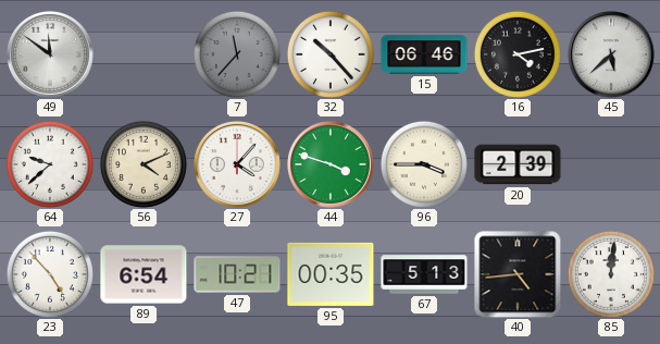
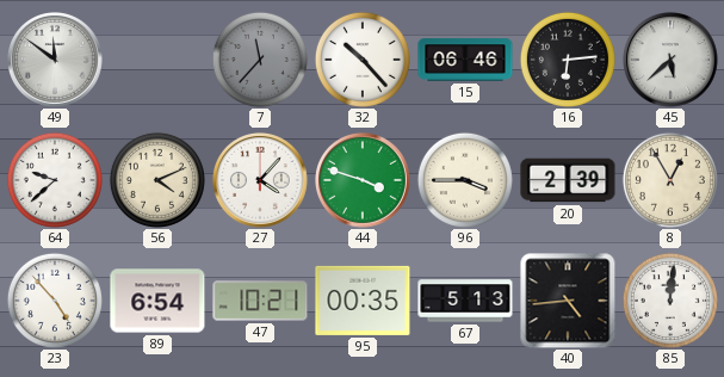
16: 4:13 -> 6:14 (568, 60)
8: none -> 12:55 (670, 180)
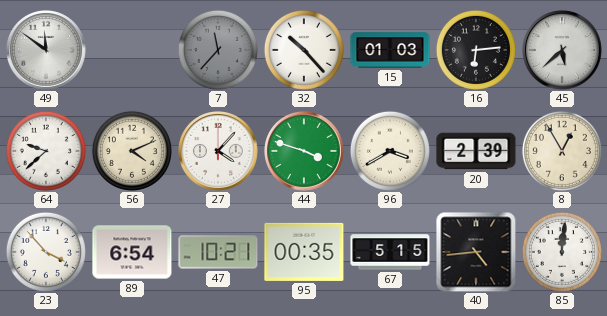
15: 06:46 -> 01:03 (390, 50)
96: 3:45 -> 3:40 (390, 151)
23: 4:53 -> 3:53 (46, 252)
67: 5:13 -> 5:15 (390, 252)
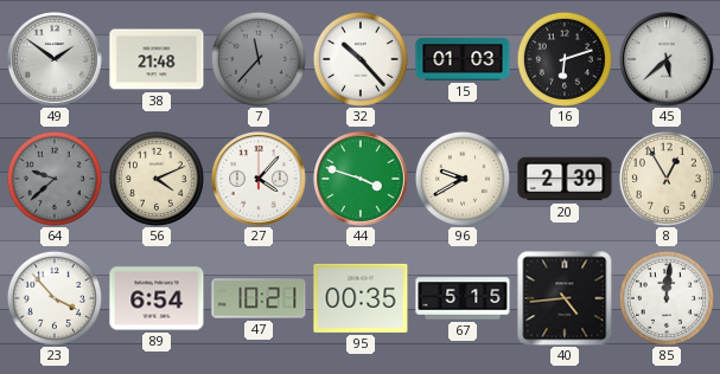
49: 11:51 -> 1:51 (56, 60)
38: none -> 21:48 (157, 59)
16: 6:14 -> 6:12 (565, 59)
64 dial: white -> grey (55, 179)
96: 3:40 -> 9:40 (463, 179)
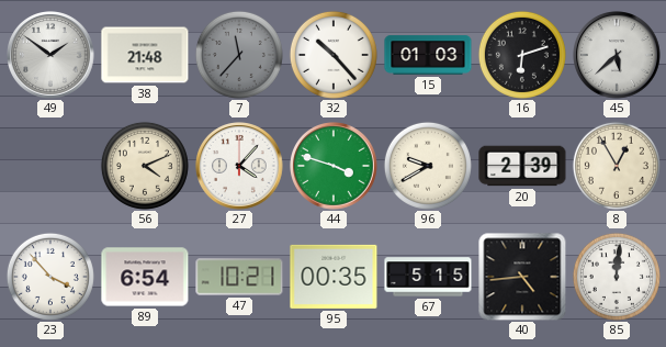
64: 9:38 -> none (55, 179)
